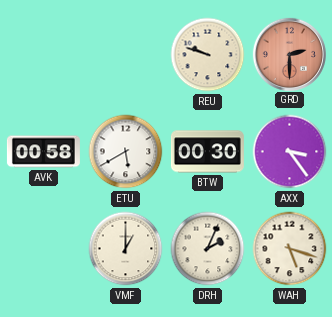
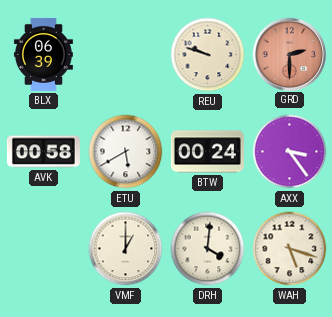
BLX: none -> 06:39 (43, 54)
BTW: 00:30 -> 00:24 (207, 152)
DRH: 2:04 -> 4:01 (208, 249)
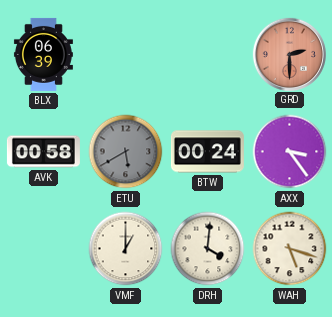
REU: 9:48 -> none (208, 55)
ETU dial: white -> grey (126, 152)
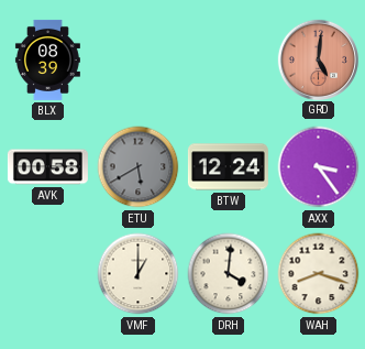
BLX: 06:39 -> 08:39 (47, 59)
GRD: 2:30 -> 5:01 (318, 59)
BTW: 00:24 -> 12:24 (228, 167)
WAH: 5:18 -> 8:18 (319, 274)
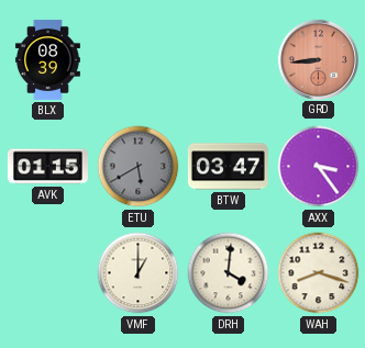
GRD: 5:01 -> 8:44 (318, 59)
AVK: 00:58 -> 01:15 (47, 167)
BTW: 12:24 -> 03:47 (228, 167)
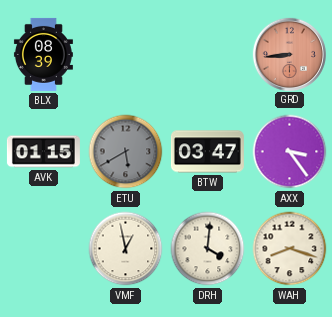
VMF: 1:00 -> 12:58 (126, 249)
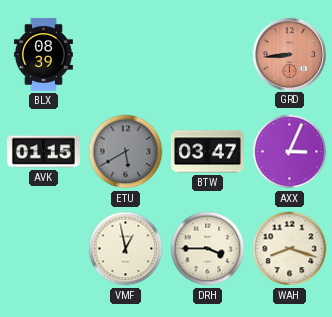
AXX: 3:24 -> 3:04 (290, 152)
DRH: 4:01 -> 3:45 (208, 249)
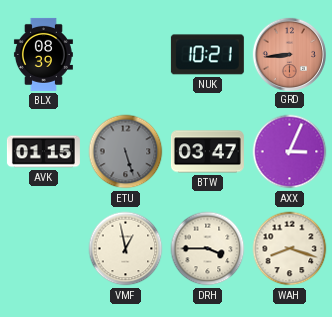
NUK: none -> 10:21 (207, 55)
ETU: 5:40 -> 5:27 (126, 152)
